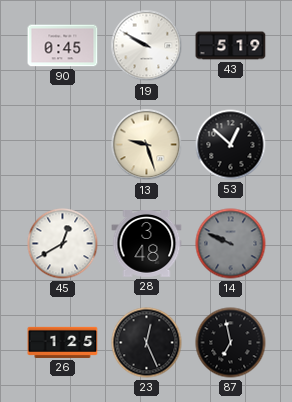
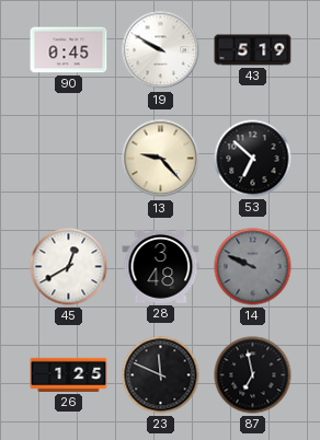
13: 9:27 -> 9:23 (161, 159)
53: 12:52 -> 6:52 (253, 159)
23: 12:26 -> 11:49 (161, 375)
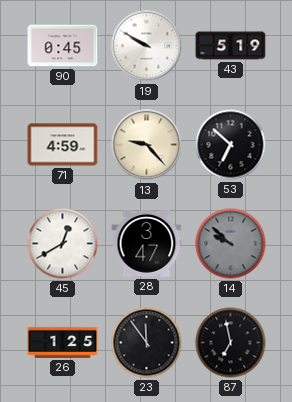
71: none -> 4:59 (63, 145)
28: 3:48 -> 3:47 (147, 244)
14: 9:49 -> 9:52 (231, 244)
23: 11:49 -> 11:54 (147, 343)
